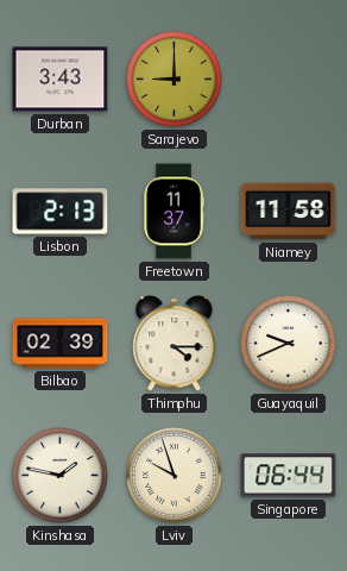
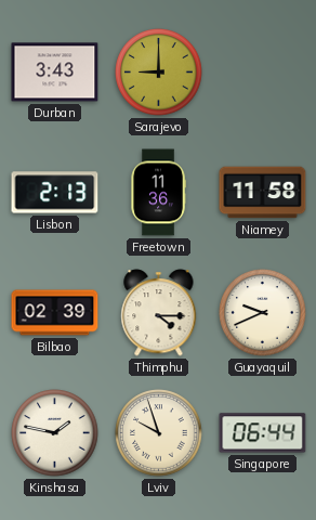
Freetown: 11:37 -> 11:36 (158, 193)
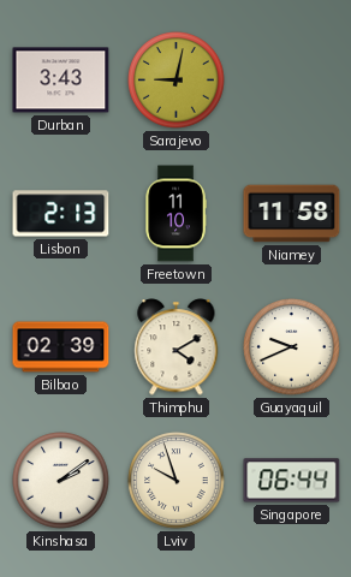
Sarajevo: 9:00 -> 9:02 (177, 81)
Freetown: 11:36 -> 11:10 (175, 214)
Thimphu: 4:15 -> 4:10 (177, 347)
Kinshasa: 1:47 -> 2:09 (61, 481)
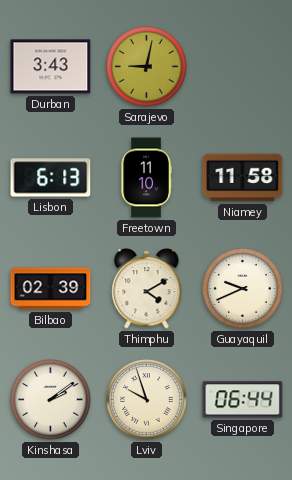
Lisbon: 2:13 -> 6:13 (51, 178)
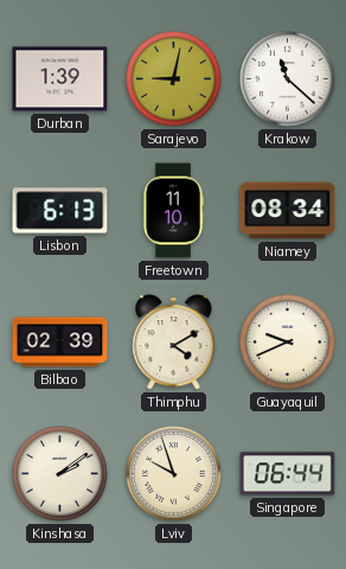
Durban: 3:43 -> 1:39 (60, 79)
Krakow: none -> 11:22 (288, 79)
Niamey: 11:58 -> 08:34 (288, 211)
